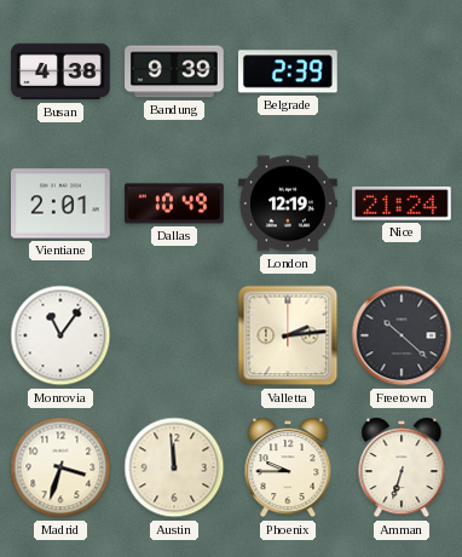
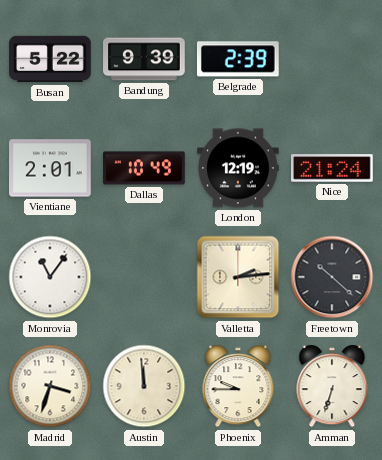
Busan: 4:38 -> 5:22 (50, 59)
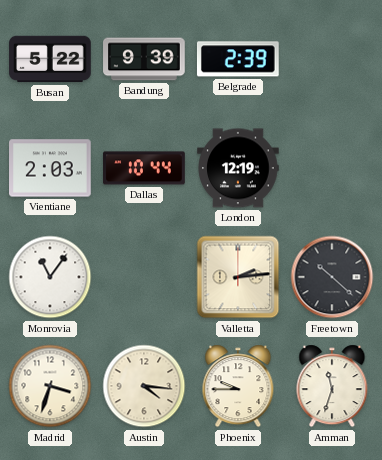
Vientiane: 2:01 -> 2:03 (50, 168)
Dallas: 10:49 -> 10:44 (144, 168)
Nice: 21:24 -> none (333, 168)
Austin: 11:59 -> 4:16 (144, 386)
Amman: 6:33 -> 11:33 (332, 386)
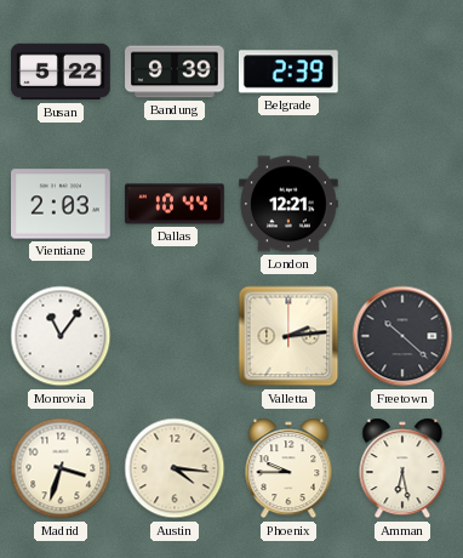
London: 12:19 -> 12:21 (288, 204)
Amman: 11:33 -> 6:28 (402, 468)
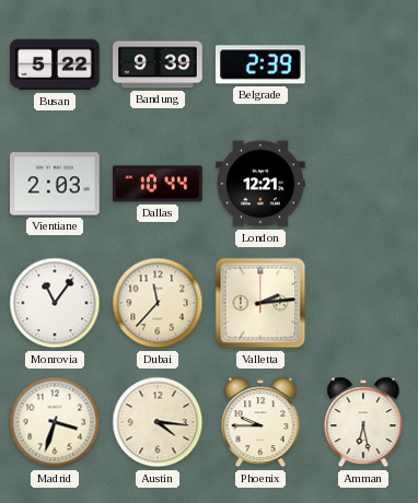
Dubai: none -> 11:37 (158, 303)
Freetown: 10:22 -> none (402, 336)
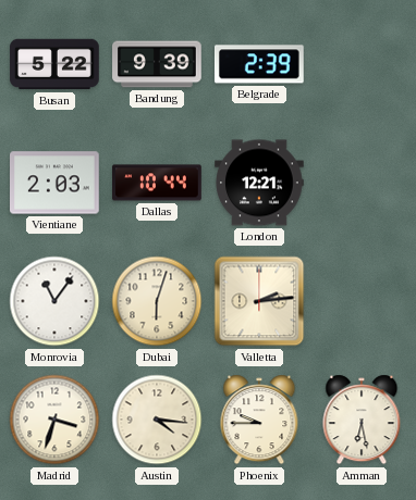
Dubai: 11:37 -> 6:03 (157, 301)
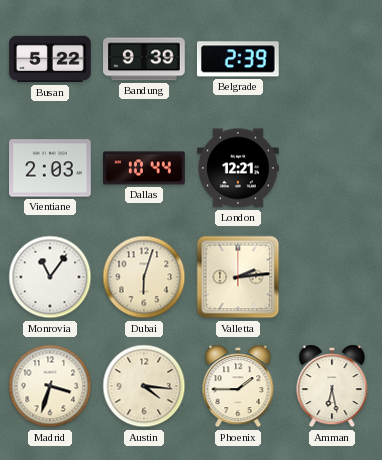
Phoenix: 9:45 -> 1:45 (238, 386)
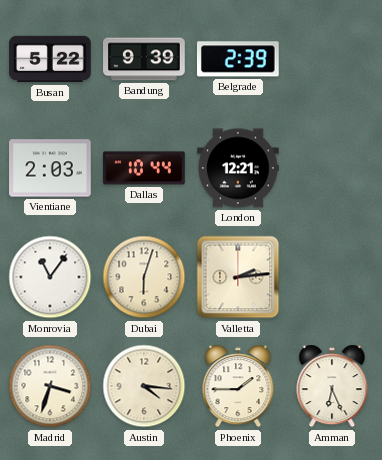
Amman: 6:28 -> 6:26 (332, 386)
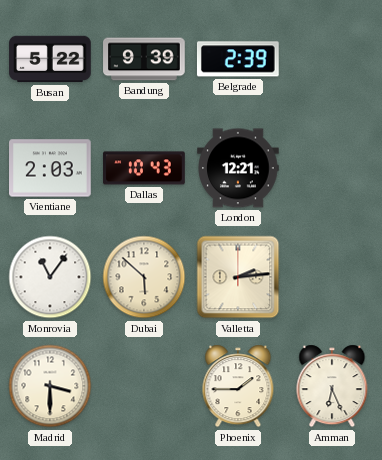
Dallas: 10:44 -> 10:43 (144, 168)
Dubai: 6:03 -> 5:52 (144, 277)
Madrid: 3:33 -> 3:30 (50, 386)
Austin: 4:16 -> none (144, 386)
